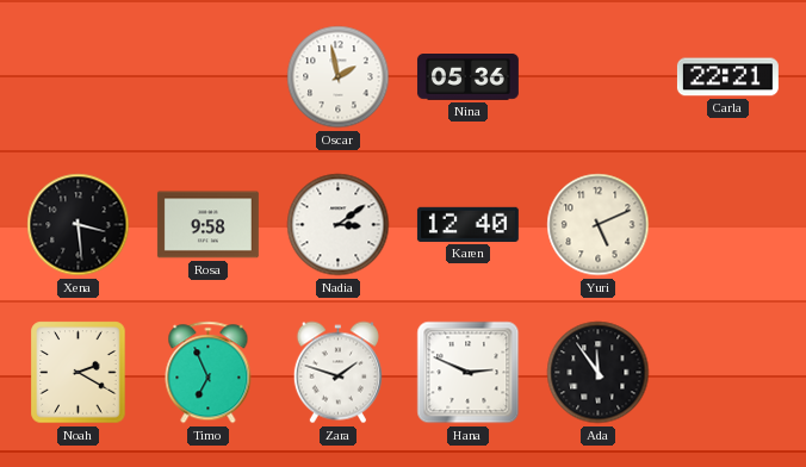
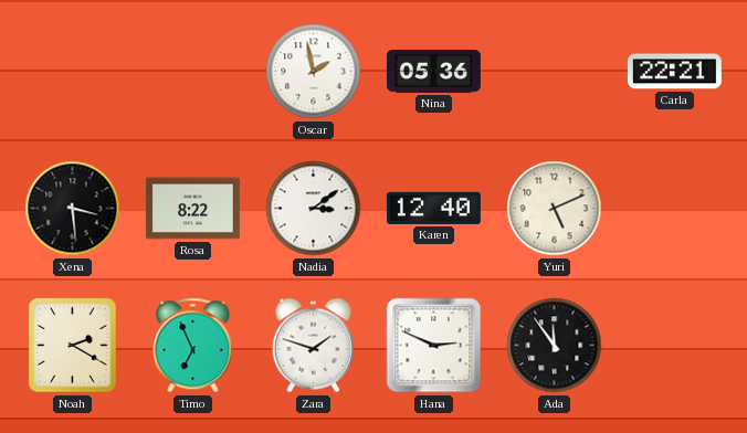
Rosa: 9:58 -> 8:22 (192, 209)
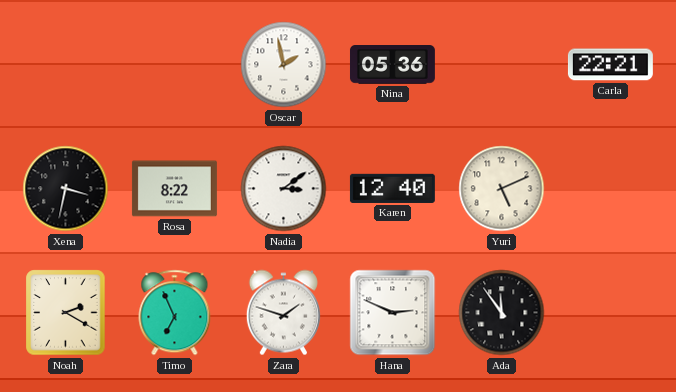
Xena: 3:29 -> 3:32 (66, 189)
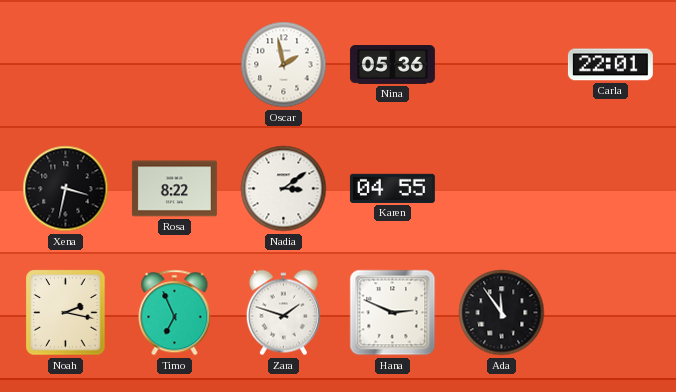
Carla: 22:21 -> 22:01 (610, 65)
Karen: 12:40 -> 04:55 (392, 188)
Yuri: 5:11 -> none (502, 189)
Noah: 2:20 -> 2:17 (66, 313)
